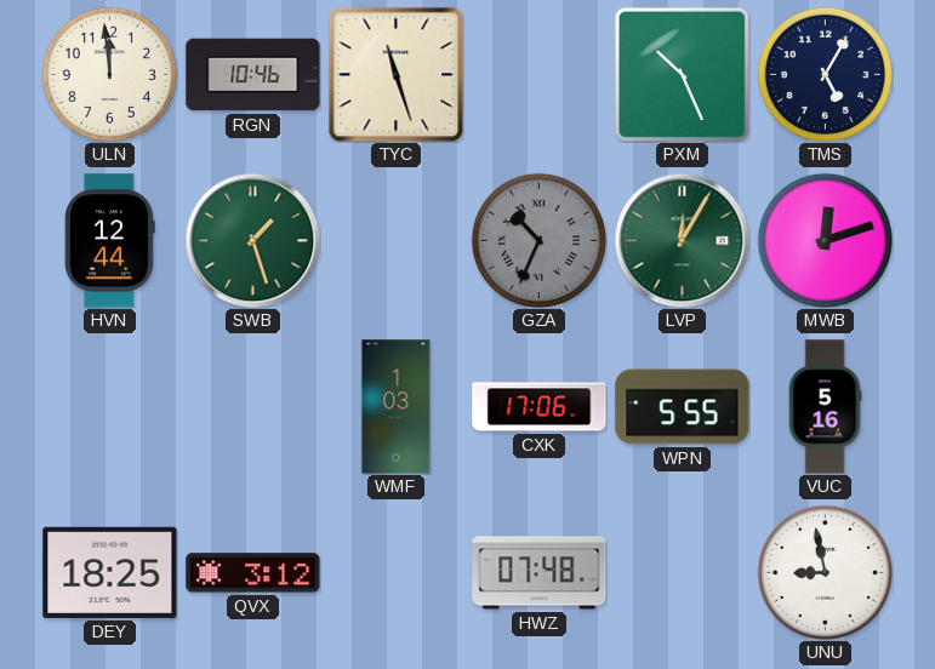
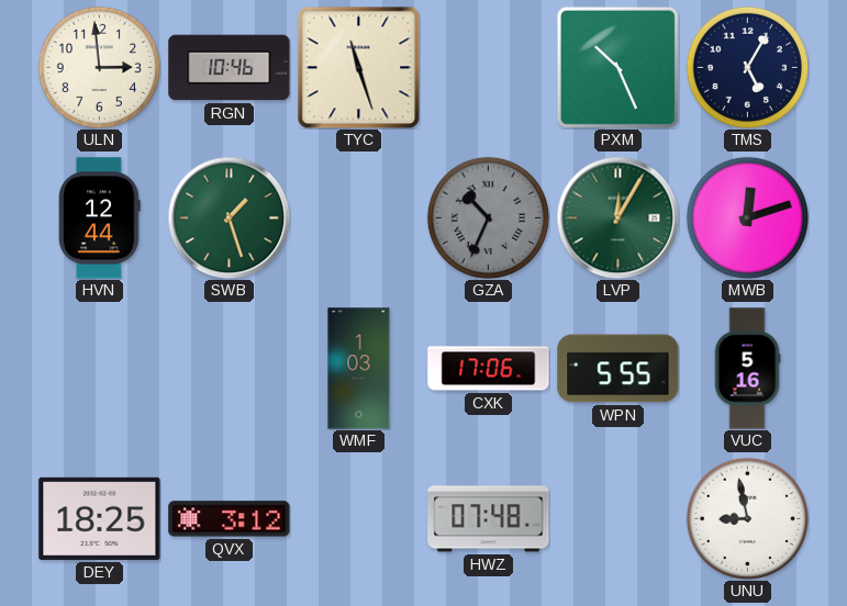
ULN: 11:59 -> 2:59 (99, 67)
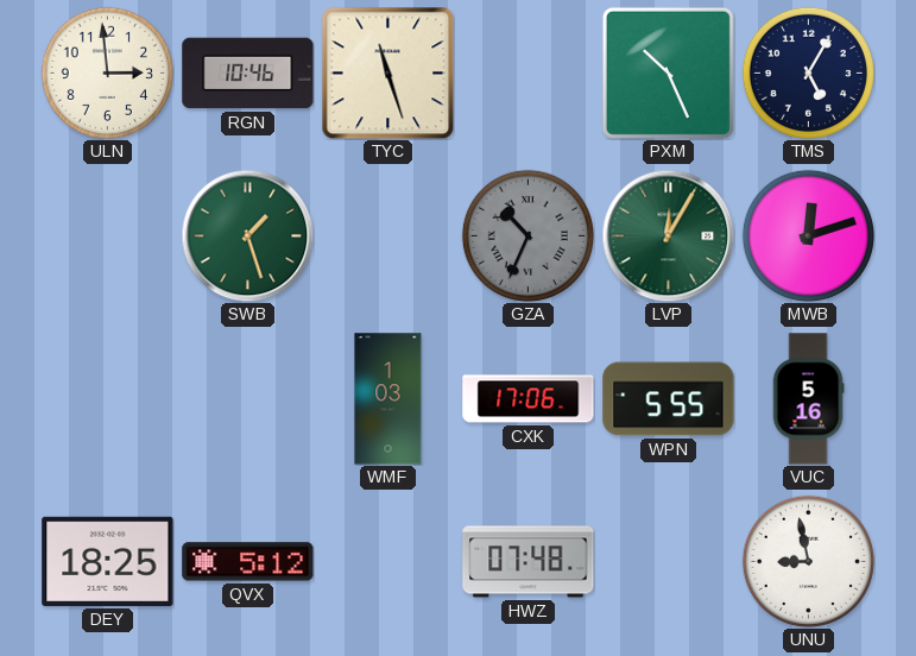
HVN: 12:44 -> none (100, 218)
QVX: 3:12 -> 5:12 (248, 562)
